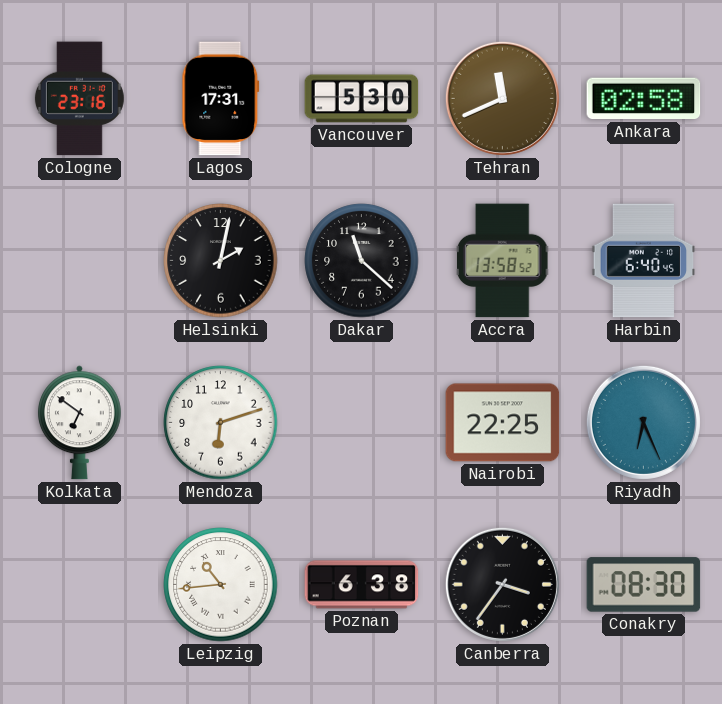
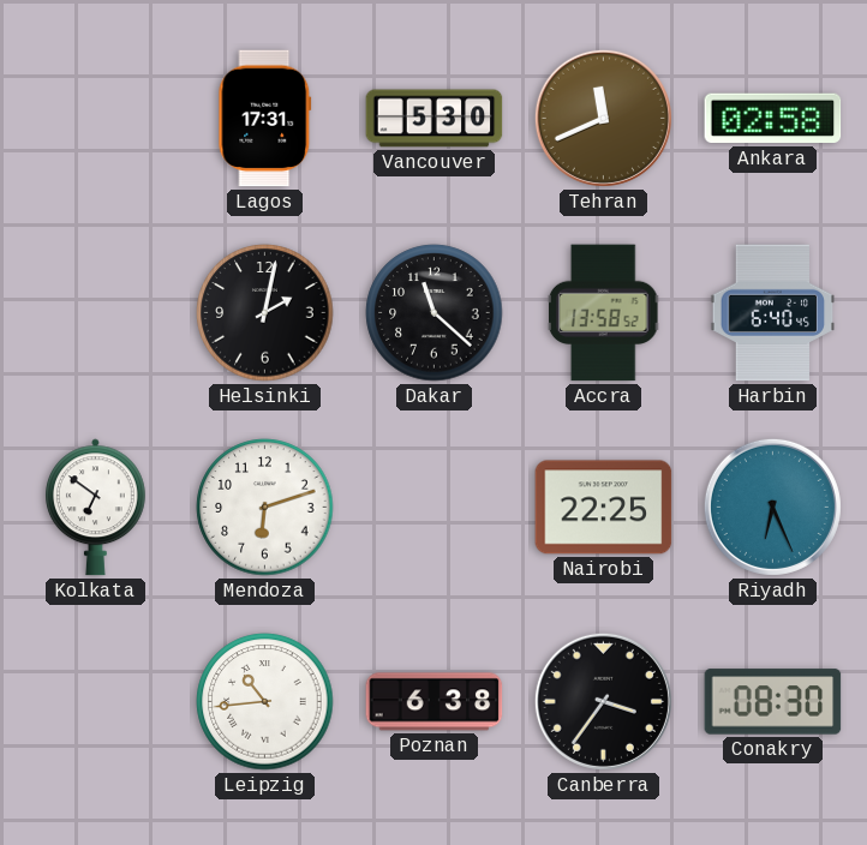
Cologne: 23:16 -> none (79, 99)
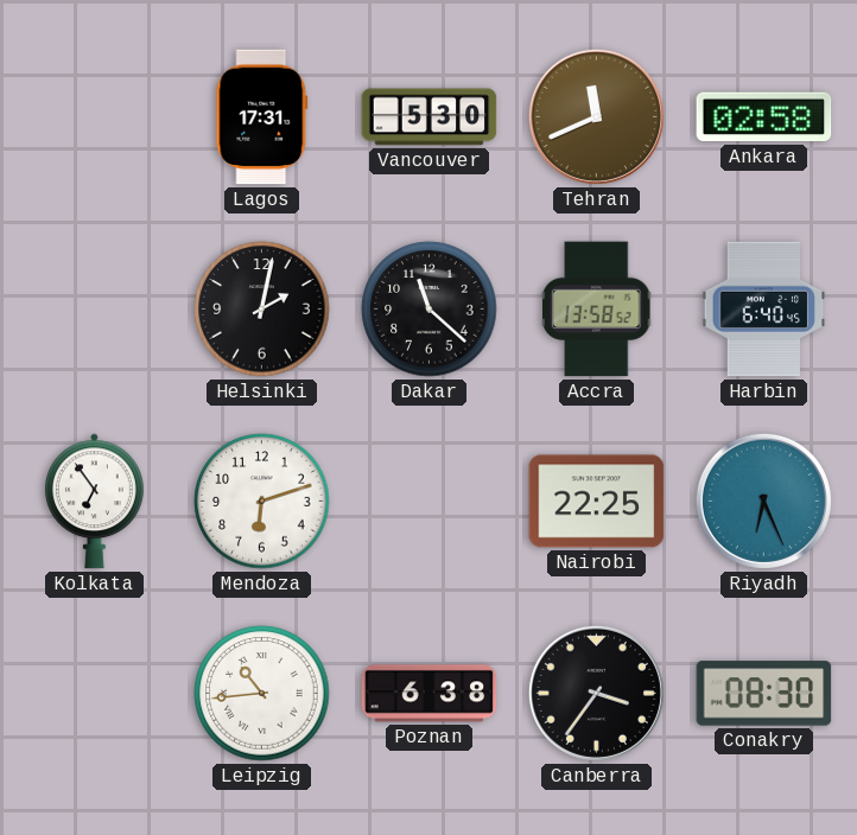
Kolkata: 6:51 -> 6:54 (94, 502)
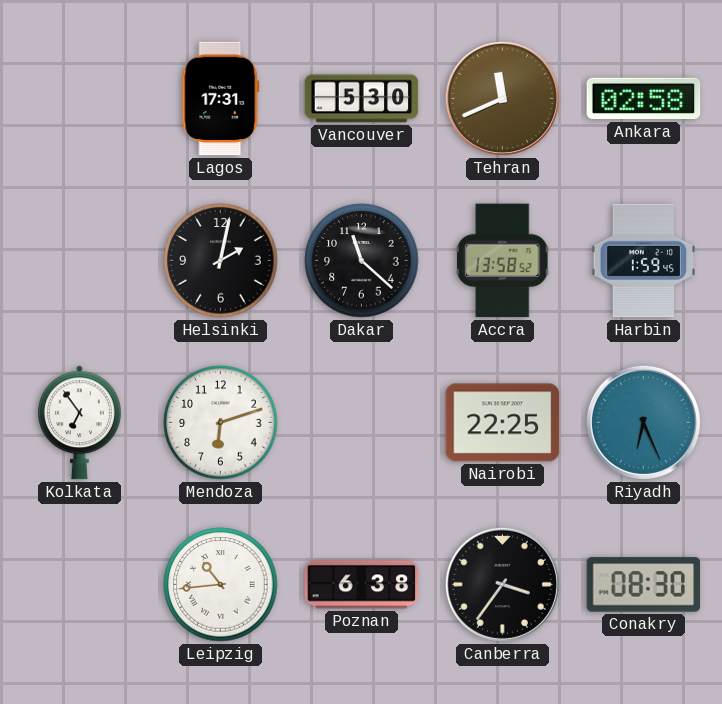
Harbin: 6:40 -> 1:59 (644, 261)
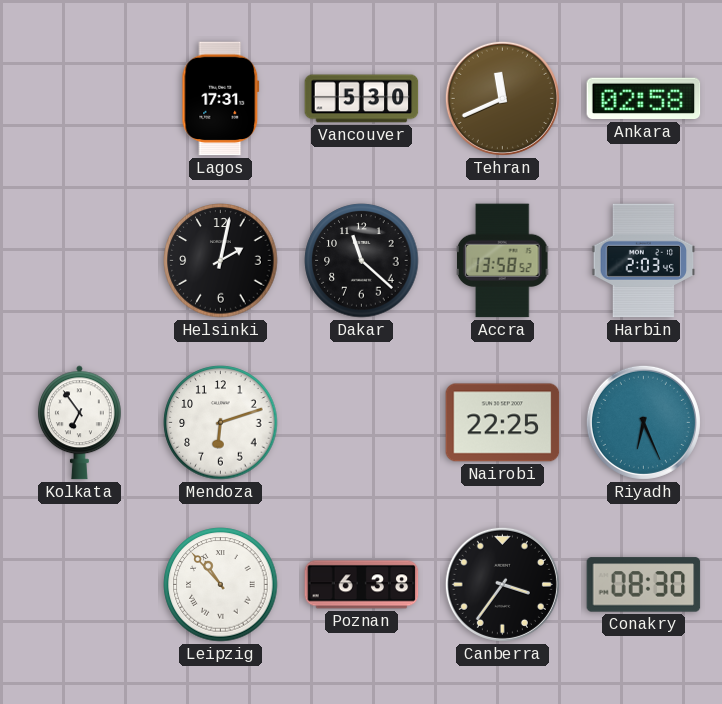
Harbin: 1:59 -> 2:03 (644, 261)
Leipzig: 10:44 -> 10:53 (221, 585)
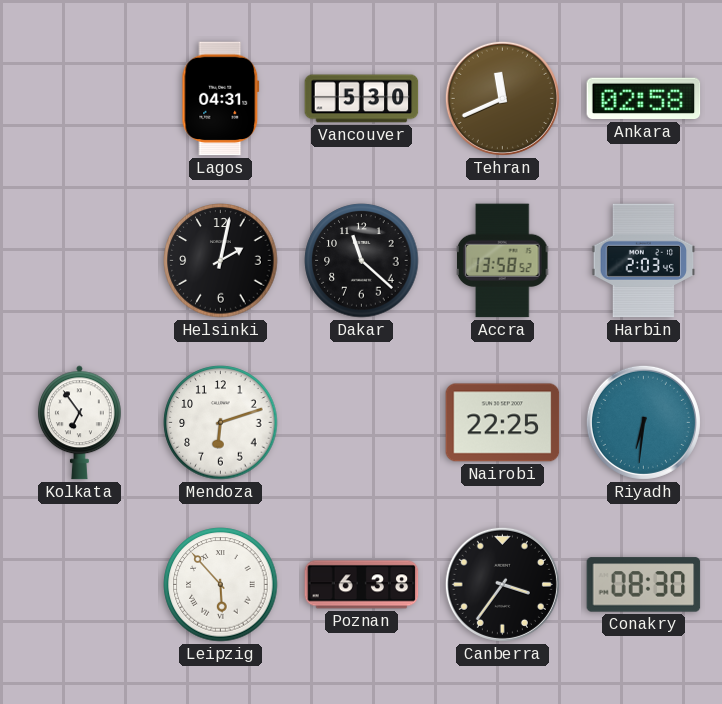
Lagos: 17:31 -> 04:31 (221, 99)
Riyadh: 6:26 -> 6:31 (643, 422)
Leipzig: 10:53 -> 5:53 (221, 585)
